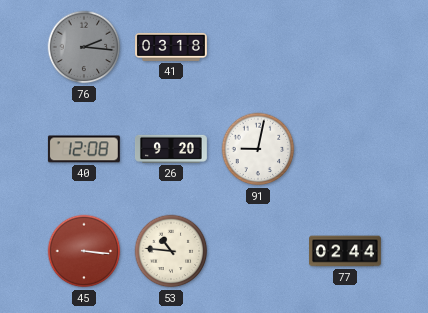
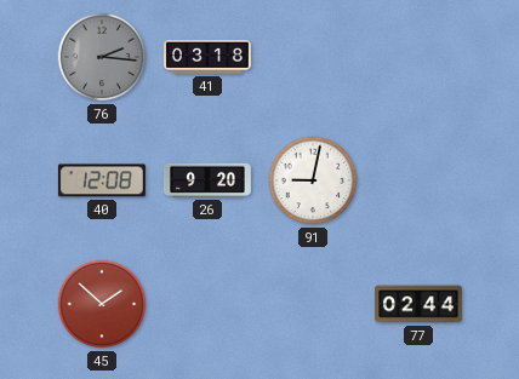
45: 3:16 -> 1:52 (102, 304)
53: 10:46 -> none (171, 251)
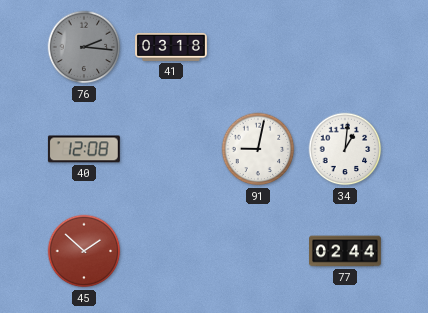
26: 9:20 -> none (207, 180)
34: none -> 1:01 (345, 149)
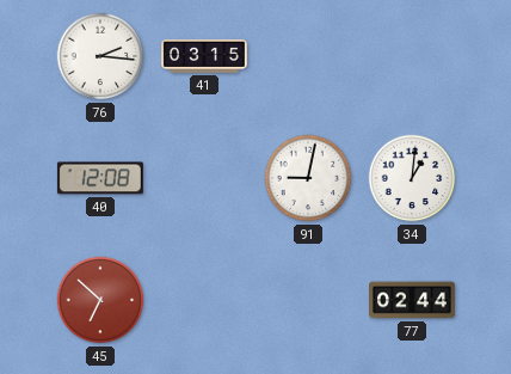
76 dial: grey -> white (100, 56)
41: 03:18 -> 03:15 (205, 56)
45: 1:52 -> 6:52 (100, 300)
